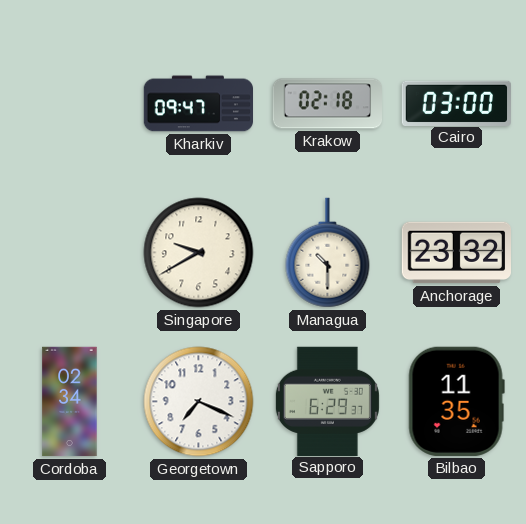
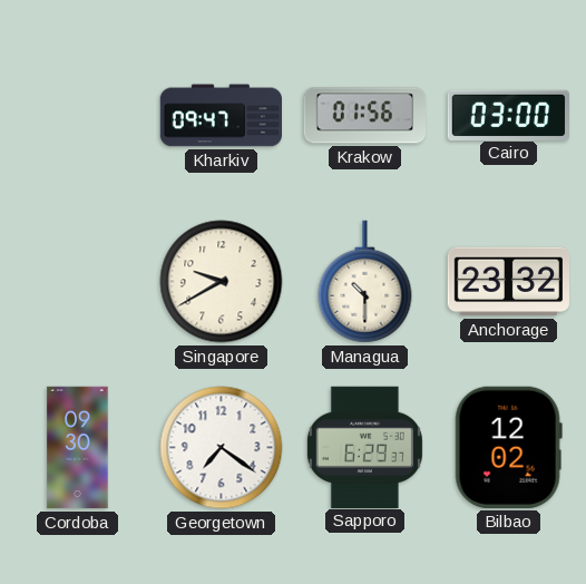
Krakow: 02:18 -> 01:56 (364, 116)
Cordoba: 02:34 -> 09:30 (78, 448)
Georgetown: 7:19 -> 7:21 (222, 448)
Bilbao: 11:35 -> 12:02 (508, 447)
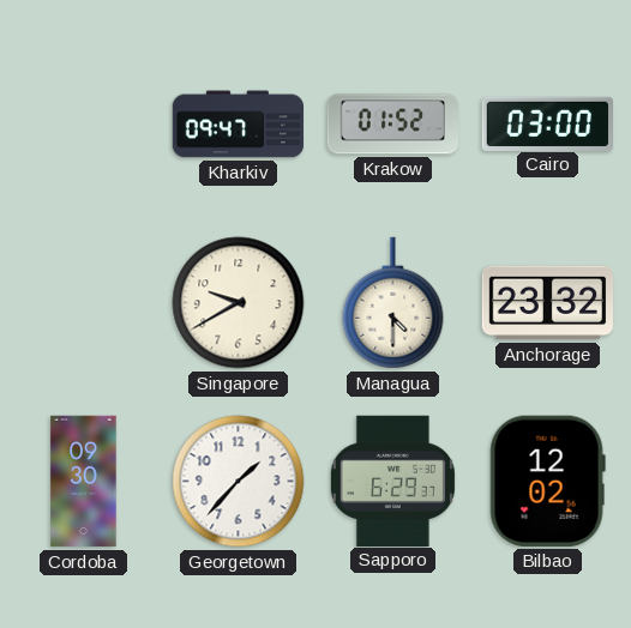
Krakow: 01:56 -> 01:52 (392, 125)
Managua: 10:30 -> 4:30 (393, 303)
Georgetown: 7:21 -> 1:37 (239, 482)
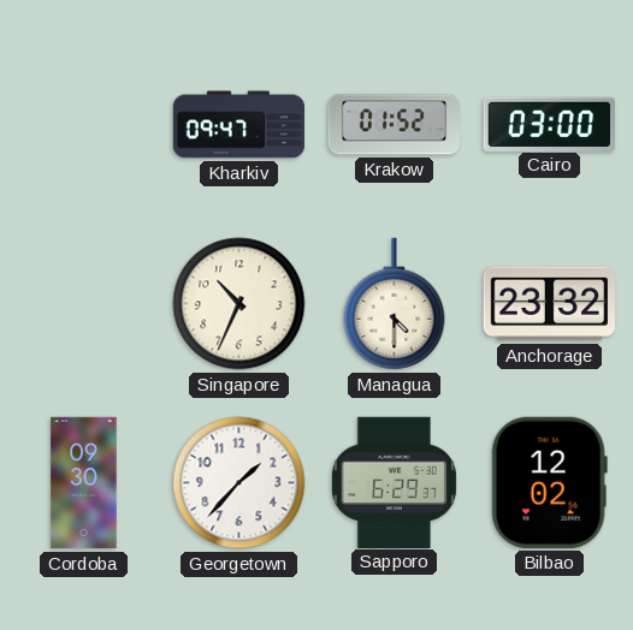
Singapore: 9:40 -> 10:34 (239, 304)
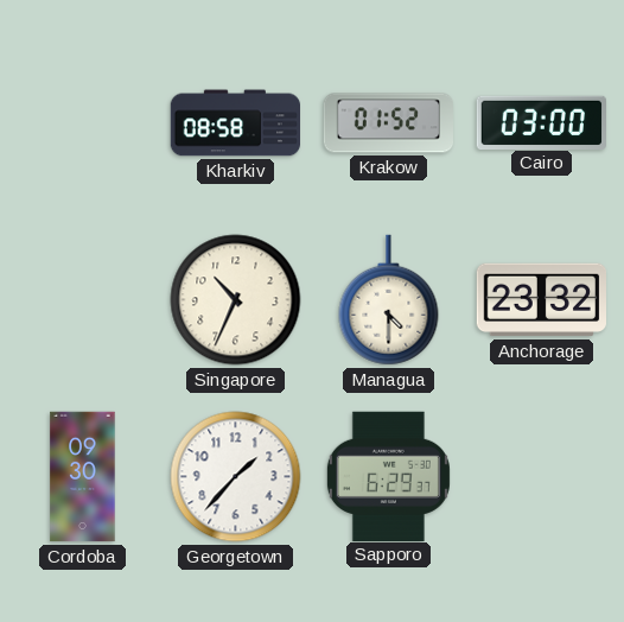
Kharkiv: 09:47 -> 08:58 (236, 123)
Bilbao: 12:02 -> none (549, 482)
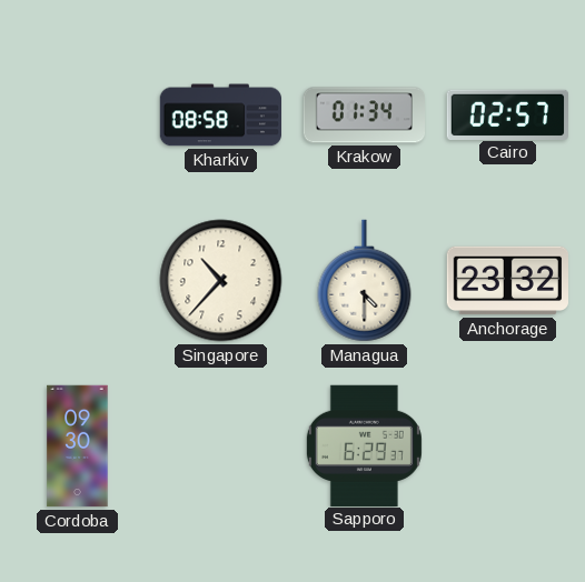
Krakow: 01:52 -> 01:34 (364, 116)
Cairo: 03:00 -> 02:57 (507, 114)
Singapore: 10:34 -> 10:37 (221, 281)
Georgetown: 1:37 -> none (236, 477)
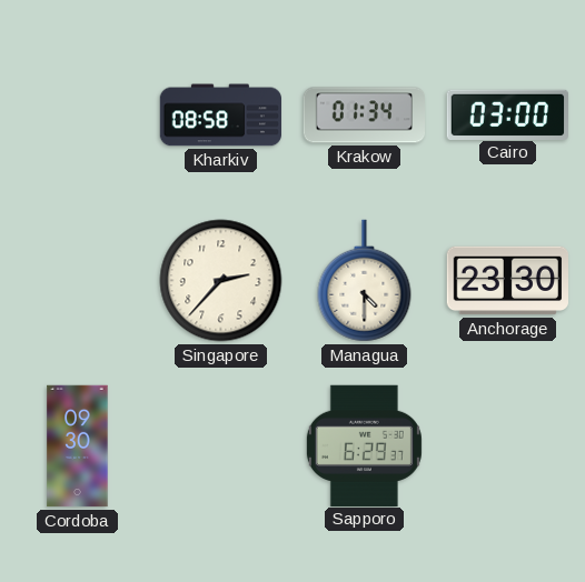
Cairo: 02:57 -> 03:00 (507, 114)
Singapore: 10:37 -> 2:37 (221, 281)
Anchorage: 23:32 -> 23:30 (507, 281)
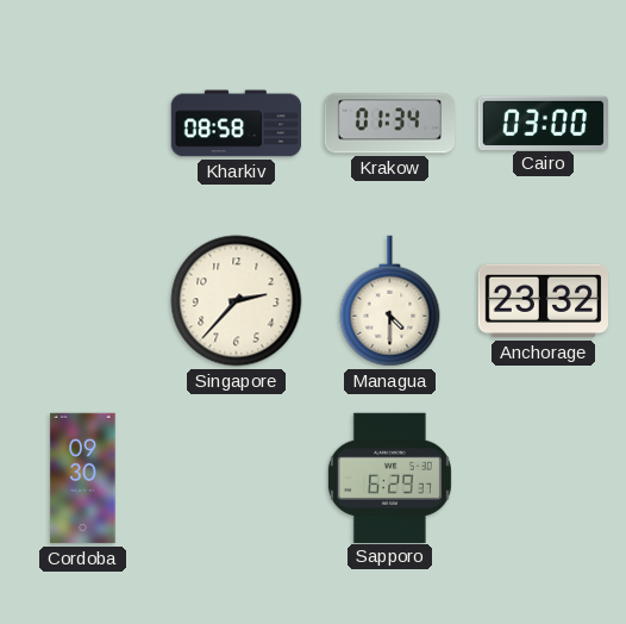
Anchorage: 23:30 -> 23:32 (543, 301)
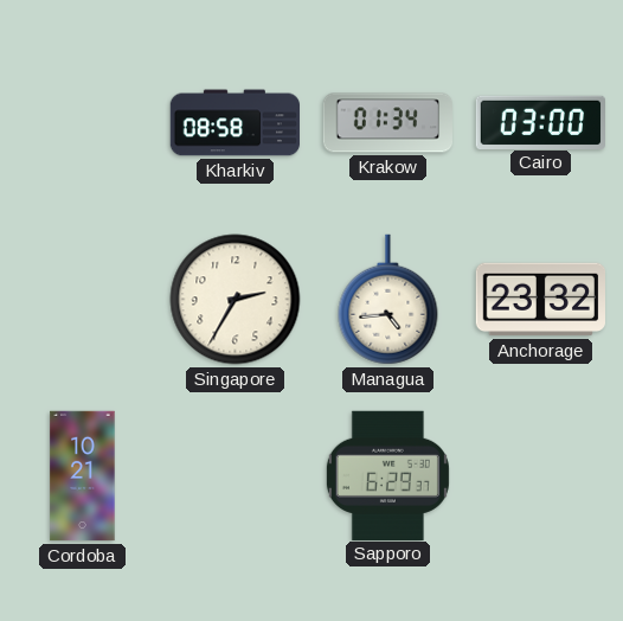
Singapore: 2:37 -> 2:35 (236, 300)
Managua: 4:30 -> 4:44 (388, 300)
Cordoba: 09:30 -> 10:21 (83, 476)
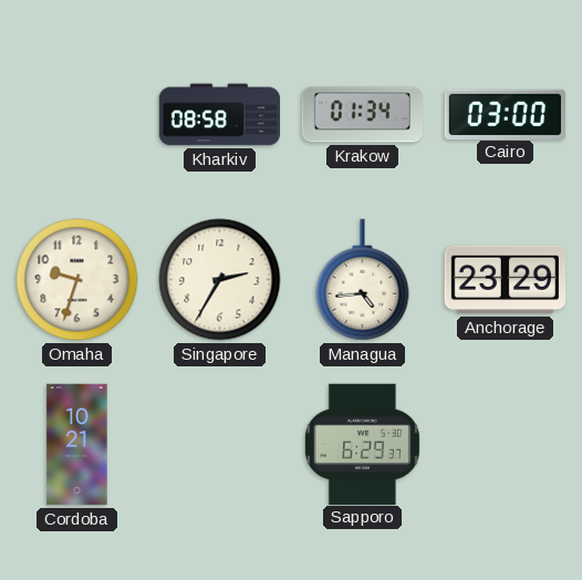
Omaha: none -> 9:33 (77, 280)
Anchorage: 23:32 -> 23:29 (505, 280)
